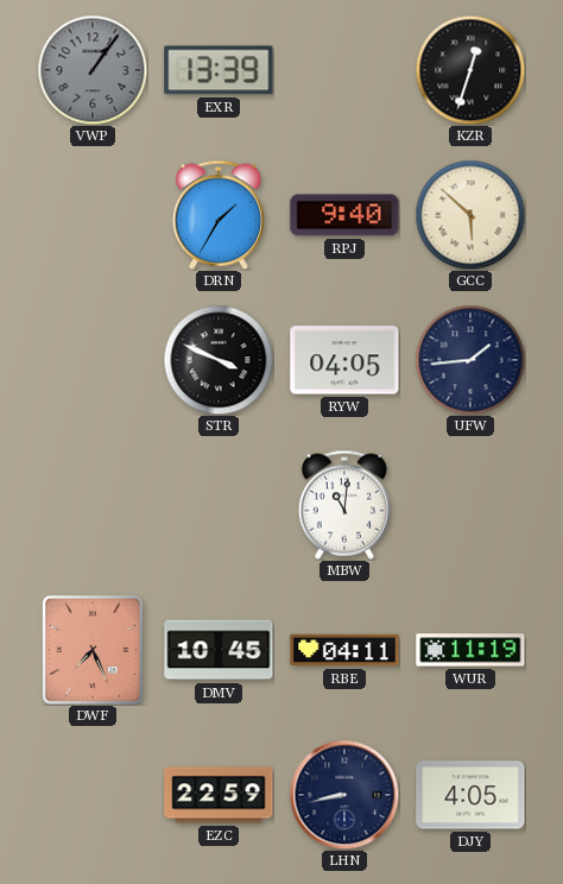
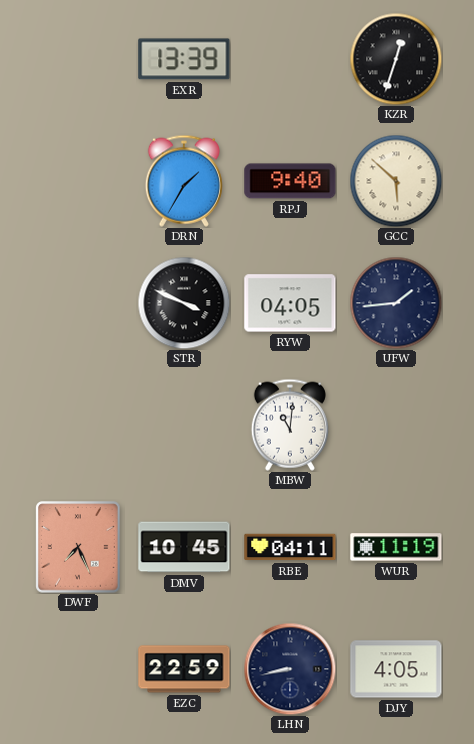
VWP: 1:06 -> none (93, 70)
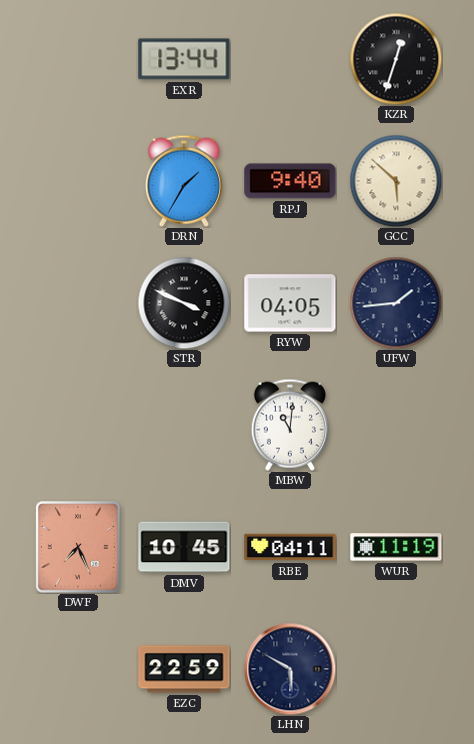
EXR: 13:39 -> 13:44 (184, 59)
LHN: 8:43 -> 5:50 (290, 669)
DJY: 4:05 -> none (396, 669)
